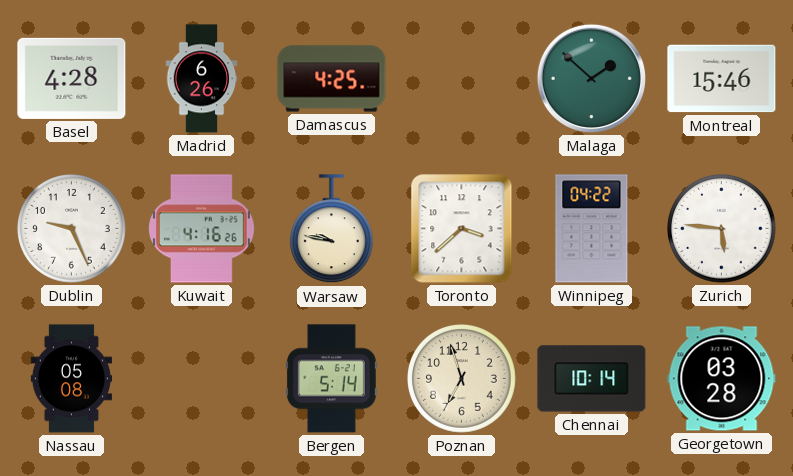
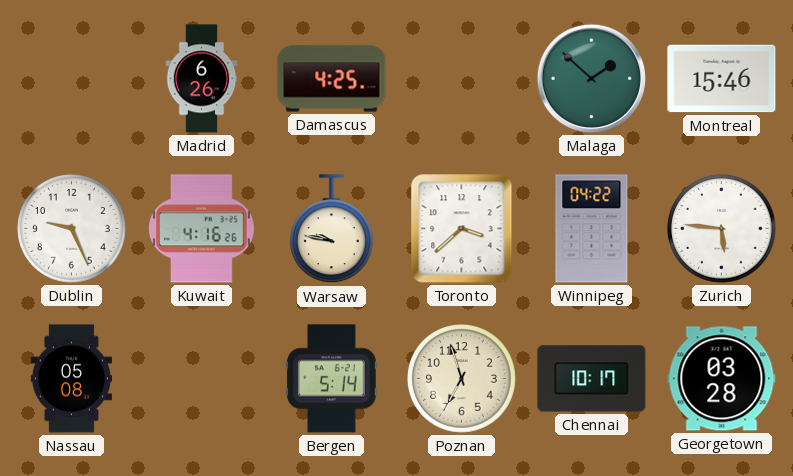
Basel: 4:28 -> none (72, 78)
Chennai: 10:14 -> 10:17 (592, 379)
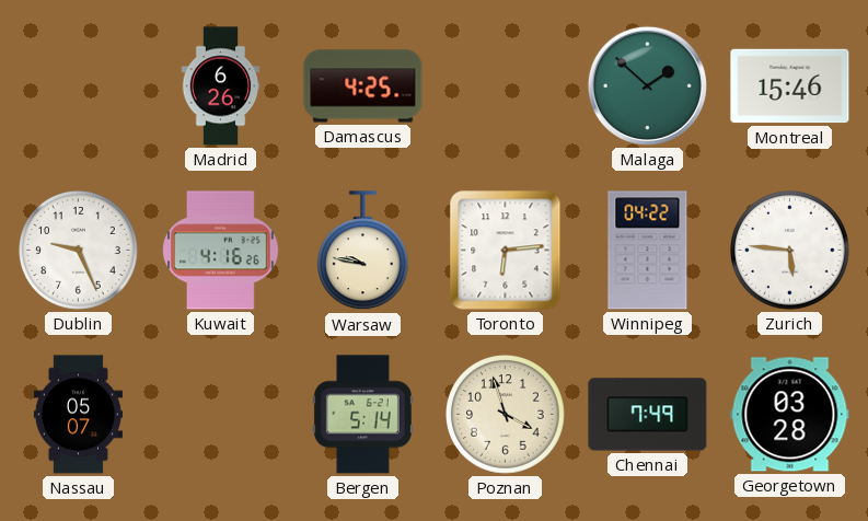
Toronto: 3:38 -> 6:14 (506, 251)
Nassau: 05:08 -> 05:07 (78, 415)
Poznan: 6:57 -> 3:57 (506, 415)
Chennai: 10:17 -> 7:49 (648, 415)
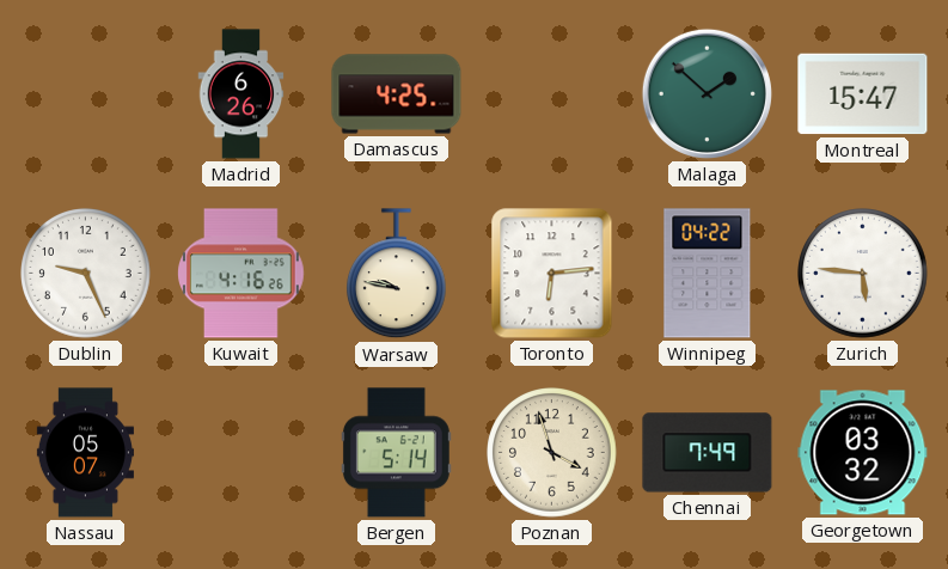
Montreal: 15:46 -> 15:47 (863, 94)
Georgetown: 03:28 -> 03:32 (863, 453)
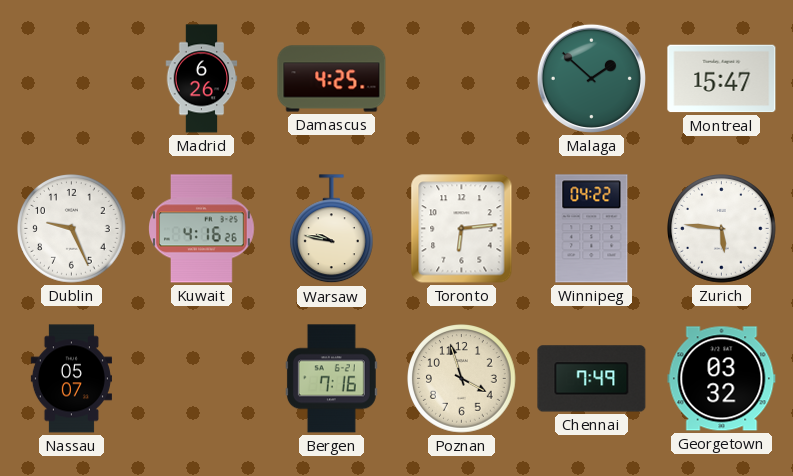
Bergen: 5:14 -> 7:16 (331, 379)
